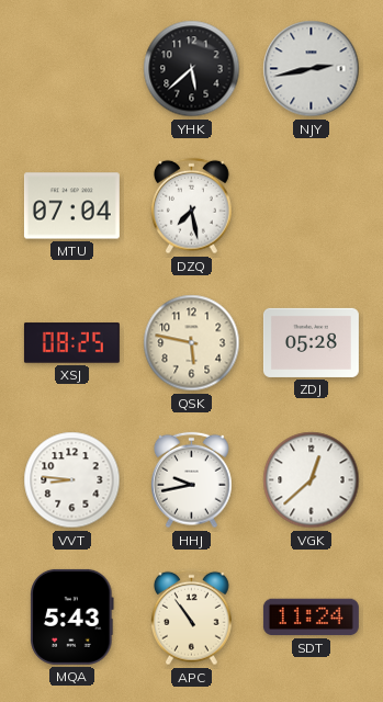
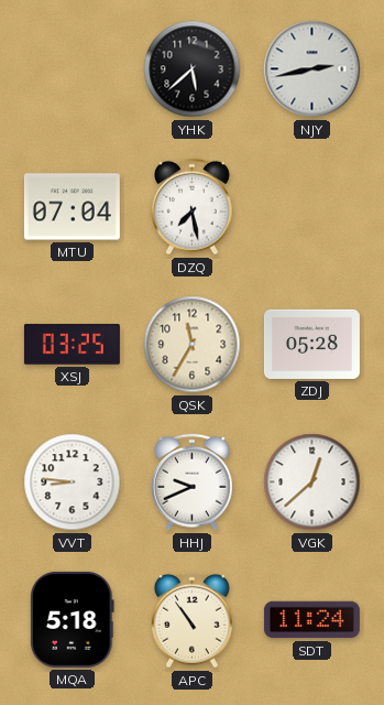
XSJ: 08:25 -> 03:25 (72, 345)
QSK: 5:47 -> 11:35 (193, 345)
HHJ: 9:43 -> 9:41 (193, 482)
MQA: 5:43 -> 5:18 (73, 619)
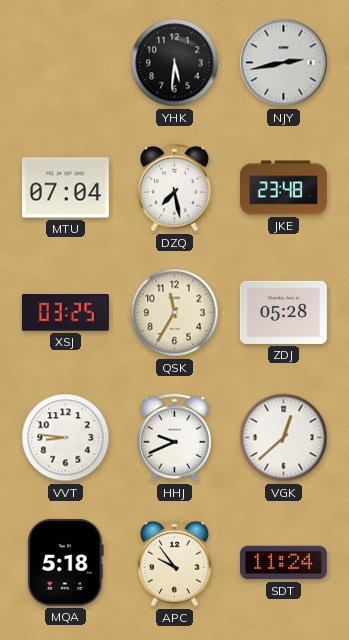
YHK: 5:38 -> 5:31 (175, 63)
JKE: none -> 23:48 (283, 188)
APC: 10:54 -> 9:54 (175, 563)
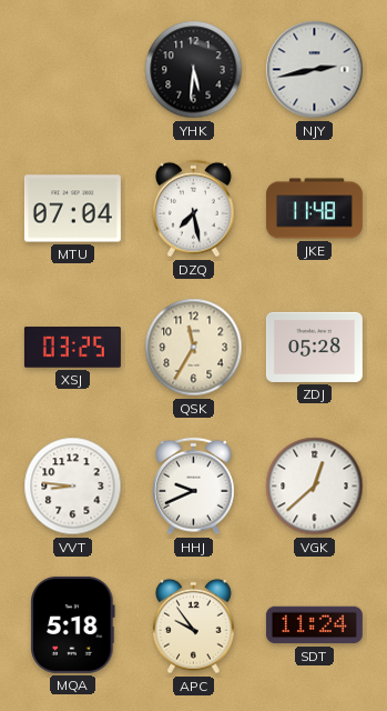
JKE: 23:48 -> 11:48 (314, 209)
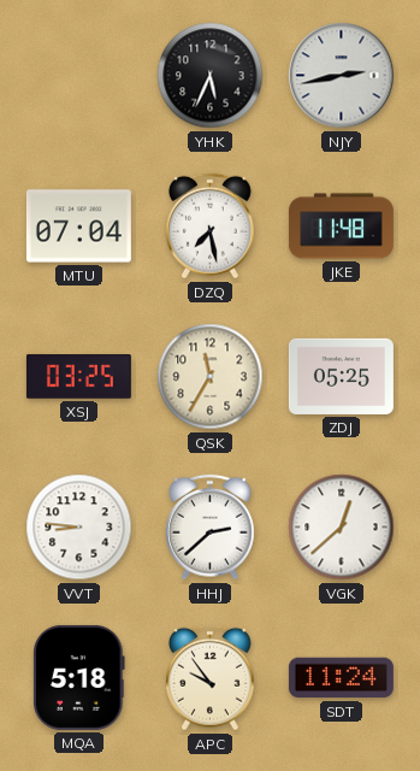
YHK: 5:31 -> 5:34 (211, 76)
ZDJ: 05:28 -> 05:25 (341, 376)
HHJ: 9:41 -> 2:38 (211, 528)
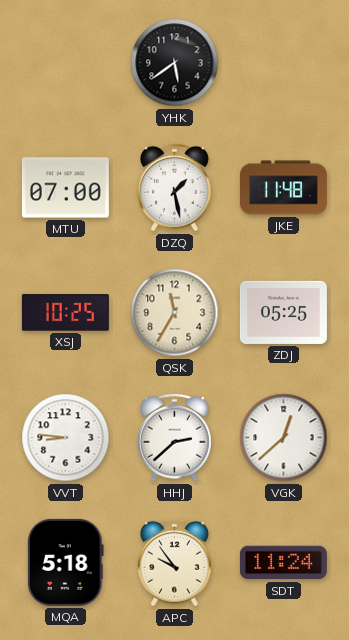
YHK: 5:34 -> 5:39 (175, 63)
NJY: 2:43 -> none (342, 76)
MTU: 07:04 -> 07:00 (65, 188)
DZQ: 7:28 -> 1:28 (175, 188)
XSJ: 03:25 -> 10:25 (65, 313)
